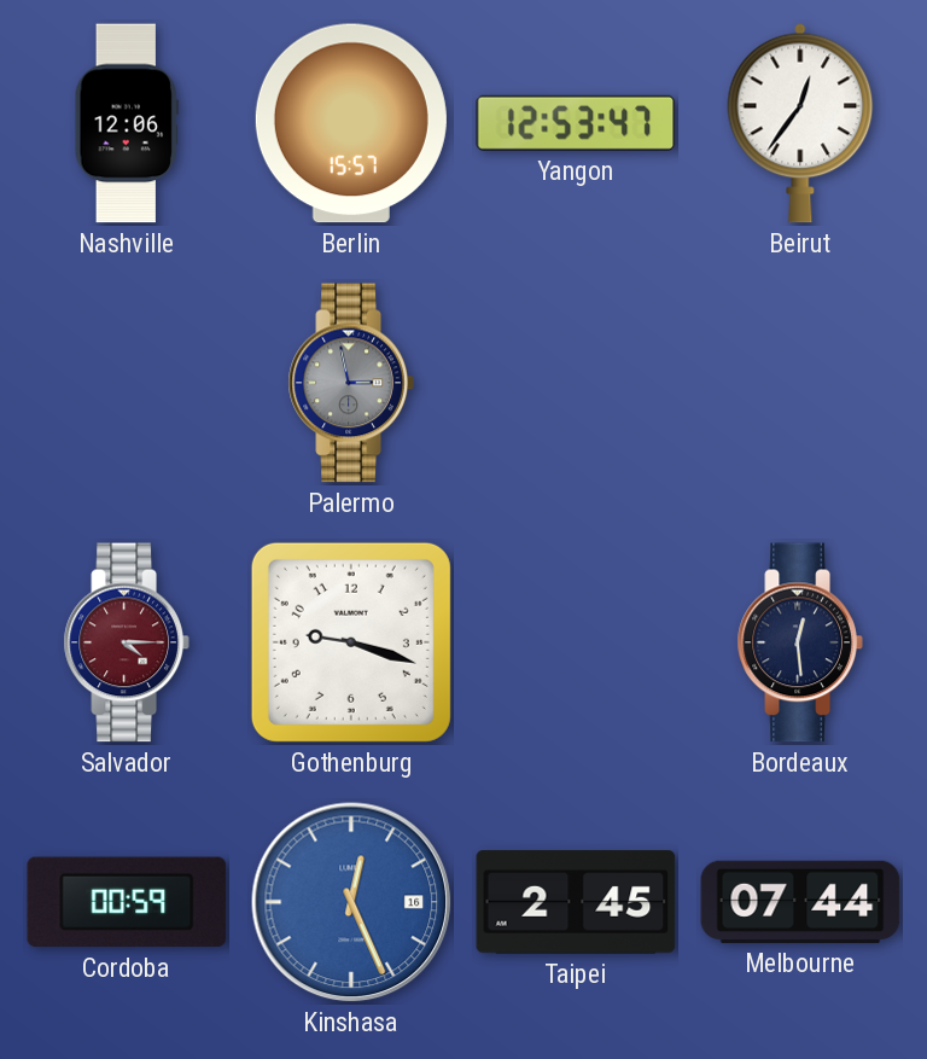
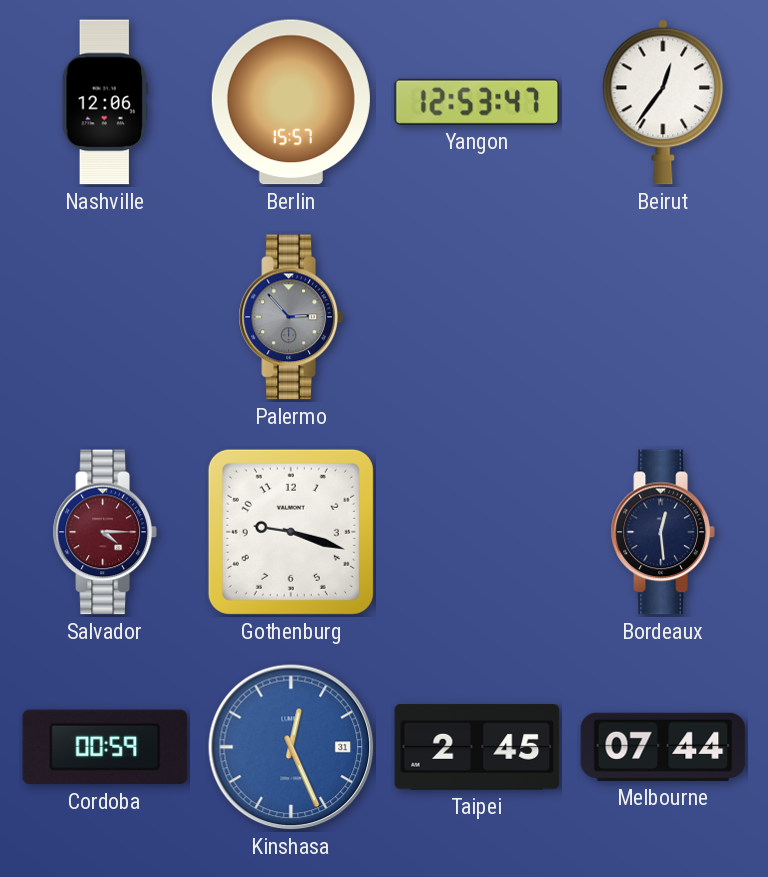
Palermo: 2:58 -> 2:53 (291, 317)
Kinshasa date: 16 -> 31 (291, 747)
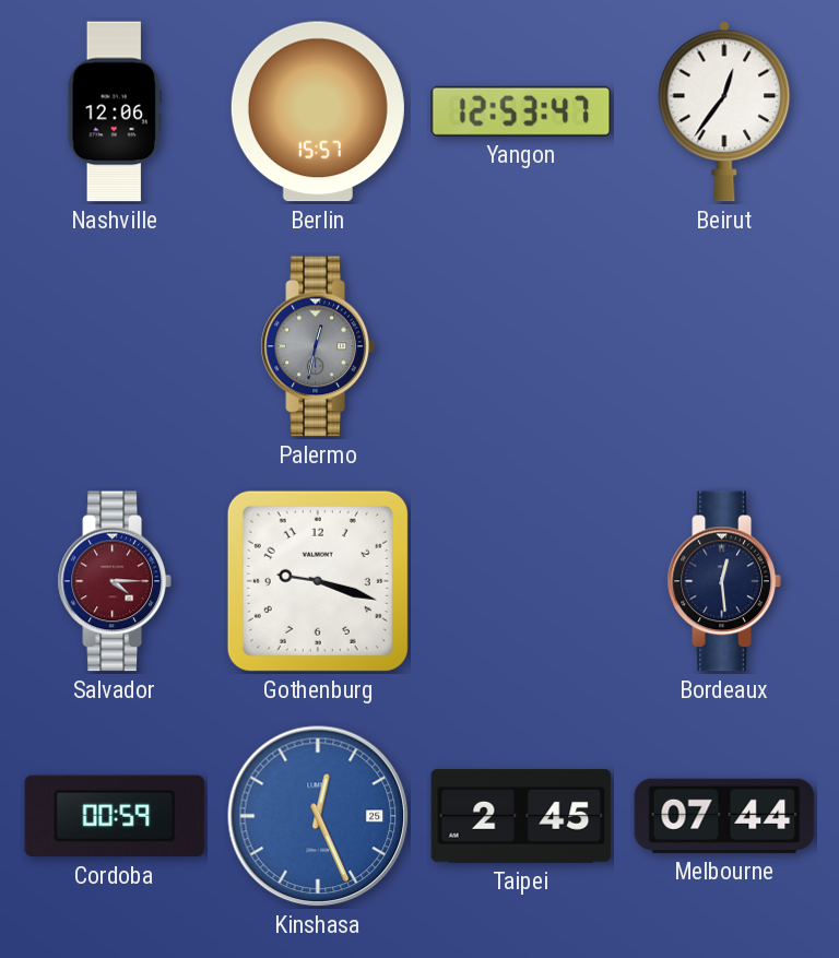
Palermo: 2:53 -> 12:32 (318, 346)
Kinshasa date: 31 -> 25 (318, 816)
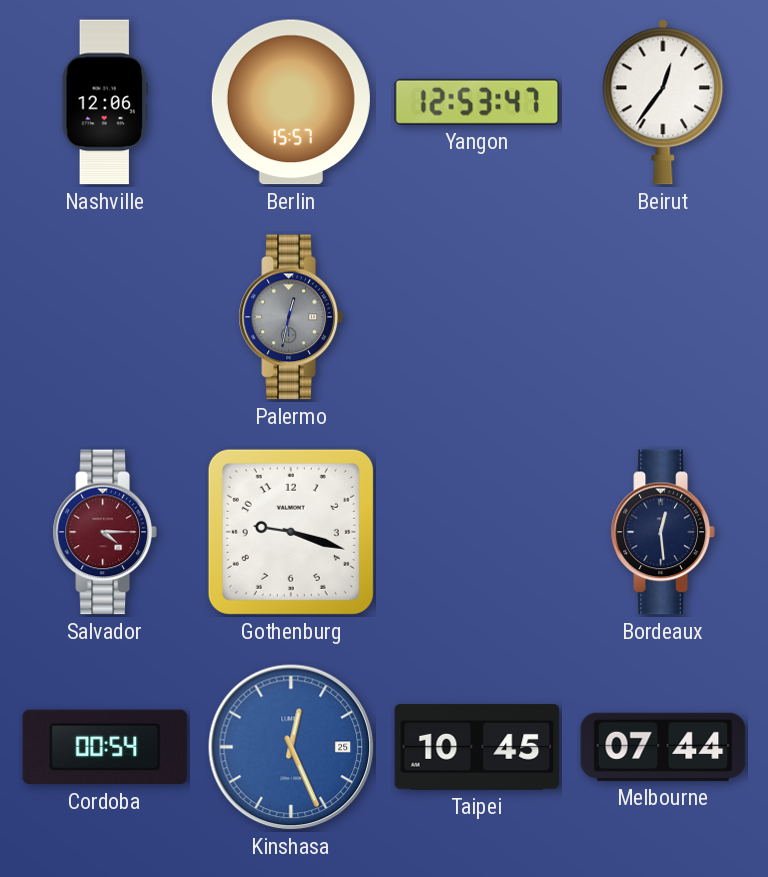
Cordoba: 00:59 -> 00:54 (105, 747)
Taipei: 2:45 -> 10:45 (477, 747)
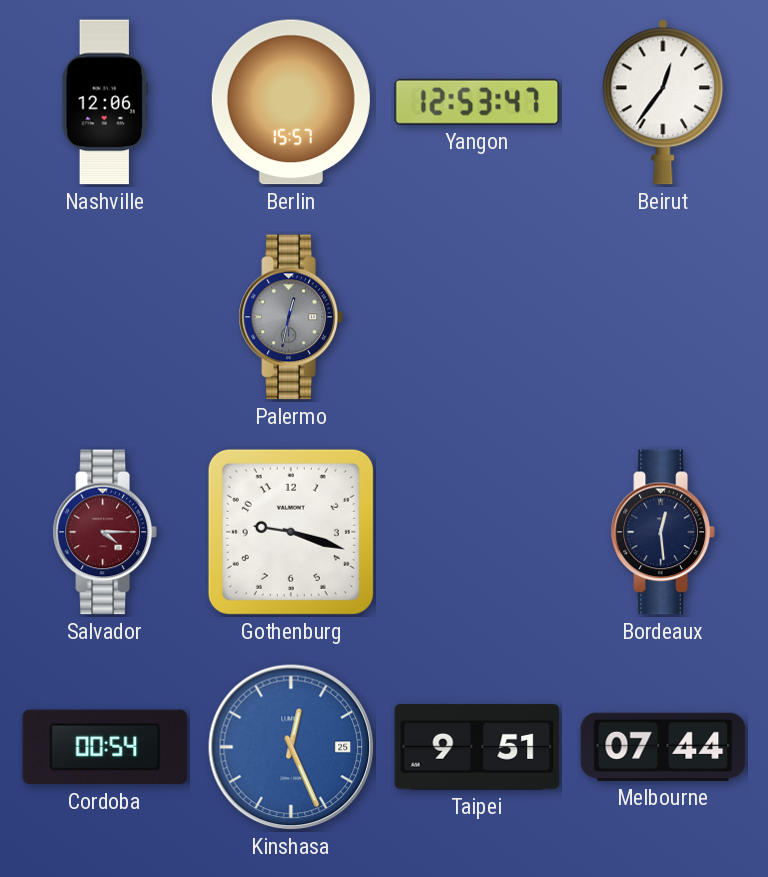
Taipei: 10:45 -> 9:51 (477, 747)
